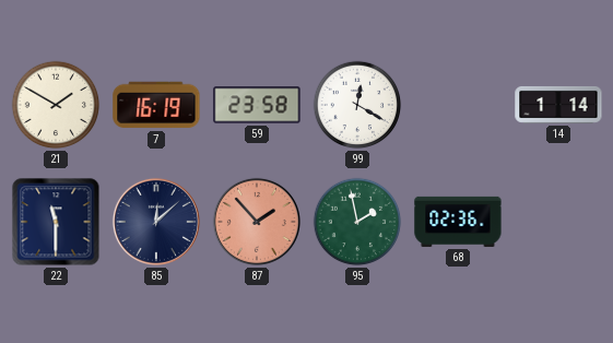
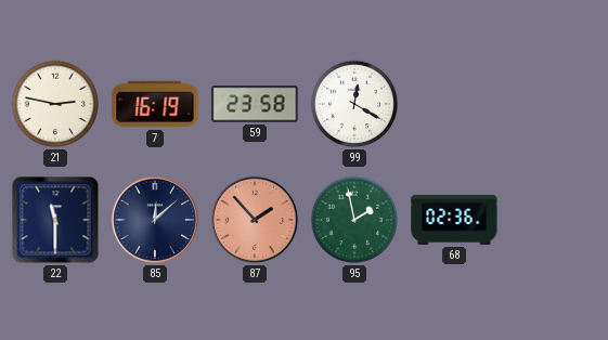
21: 1:50 -> 2:47 (55, 104)
14: 1:14 -> none (558, 105)
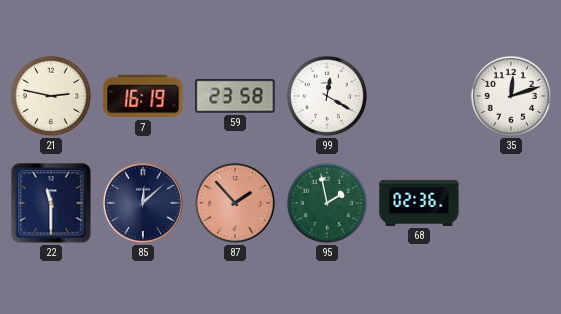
35: none -> 12:12 (511, 96)
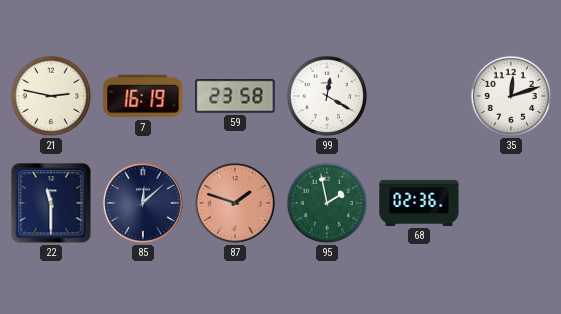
87: 1:53 -> 1:48 (235, 203)
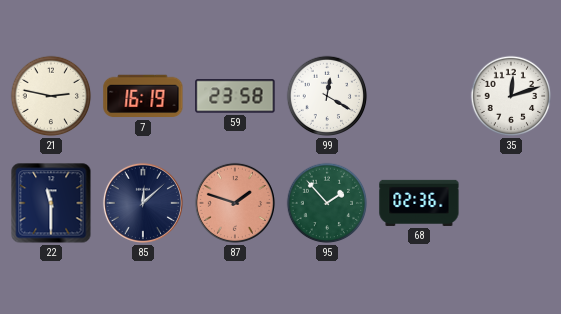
95: 1:58 -> 1:53 (327, 203)
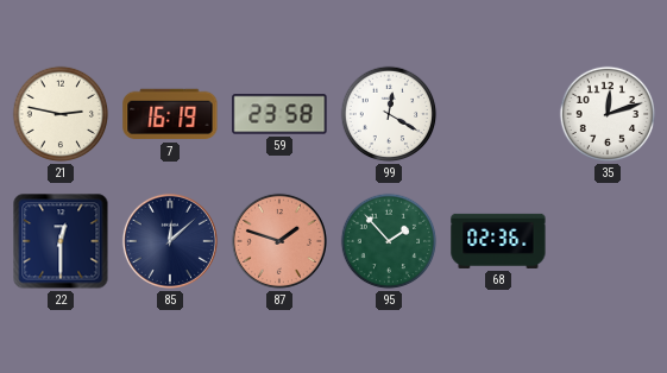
22: 11:30 -> 12:30 (61, 241)
